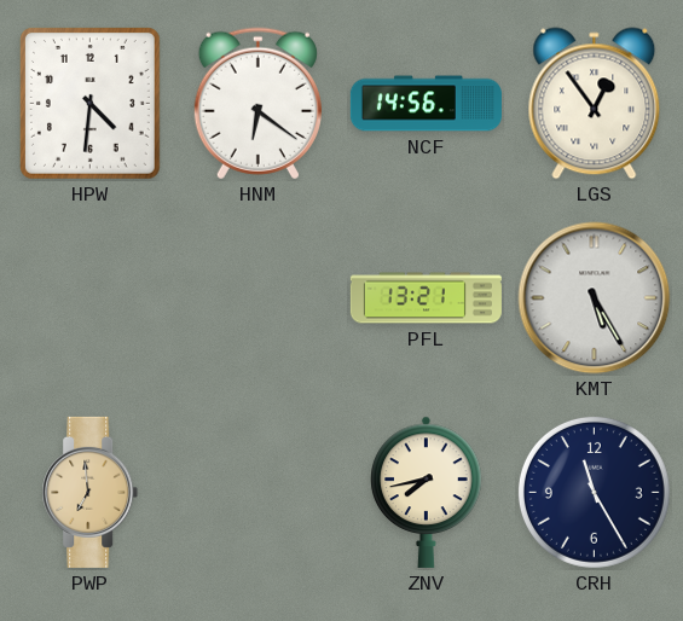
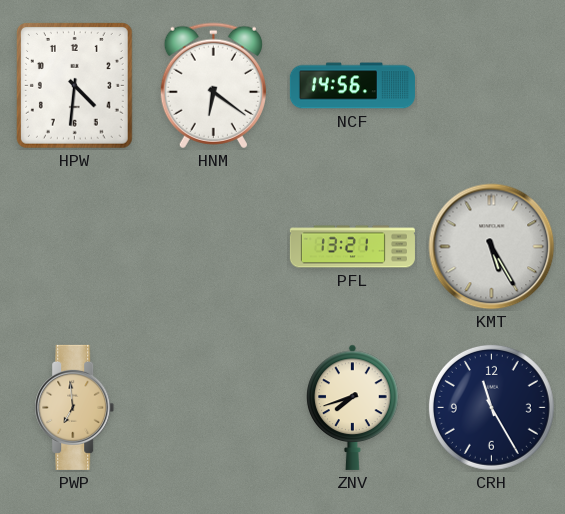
LGS: 12:54 -> none (595, 104)
ZNV: 7:43 -> 7:42 (353, 407)
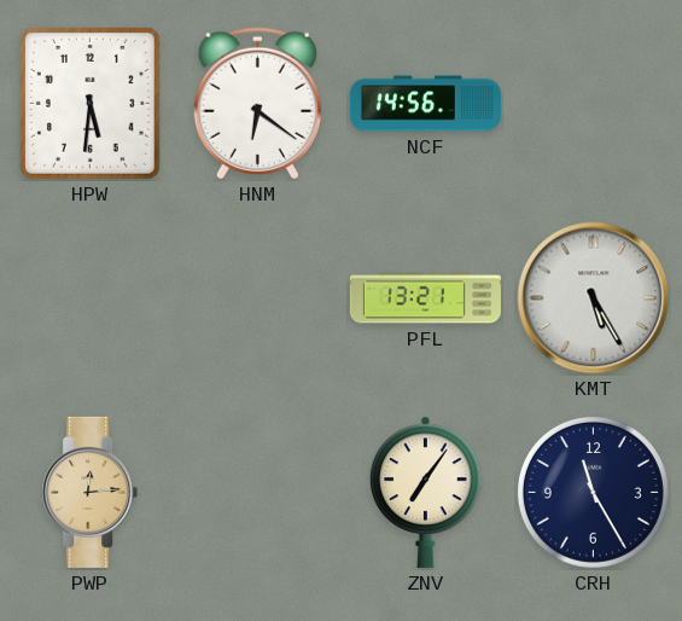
HPW: 4:31 -> 5:31 (89, 104)
PWP: 6:59 -> 12:14 (91, 492)
ZNV: 7:42 -> 7:06 (426, 492)
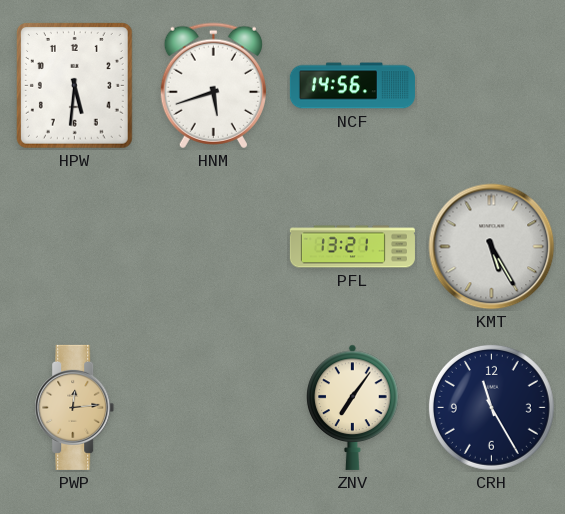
HNM: 6:21 -> 5:42 (213, 86)
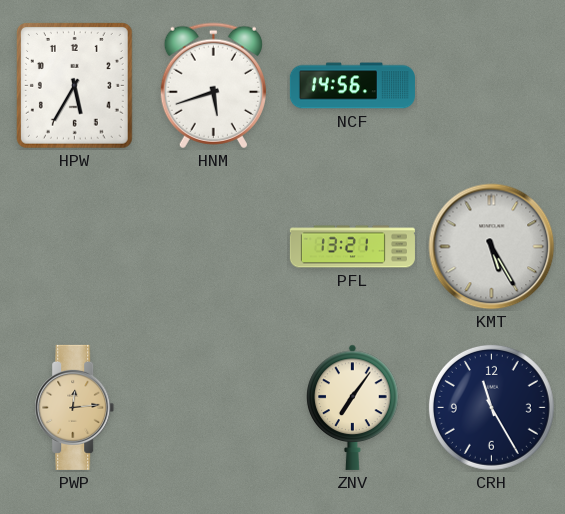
HPW: 5:31 -> 5:35 (74, 86)
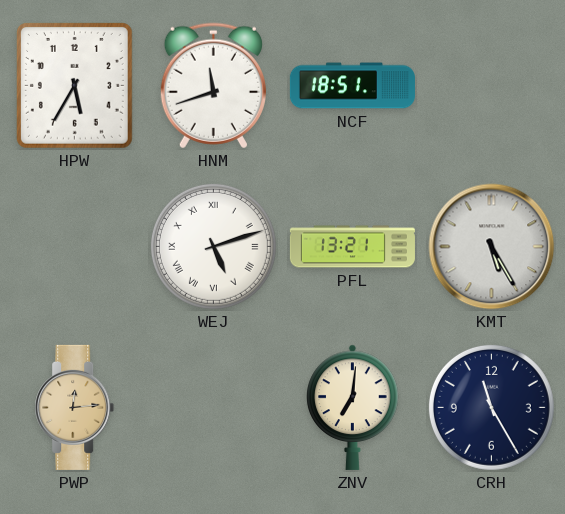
HNM: 5:42 -> 11:42 (213, 86)
NCF: 14:56 -> 18:51 (352, 86)
WEJ: none -> 5:12 (213, 246)
ZNV: 7:06 -> 7:01 (353, 407)
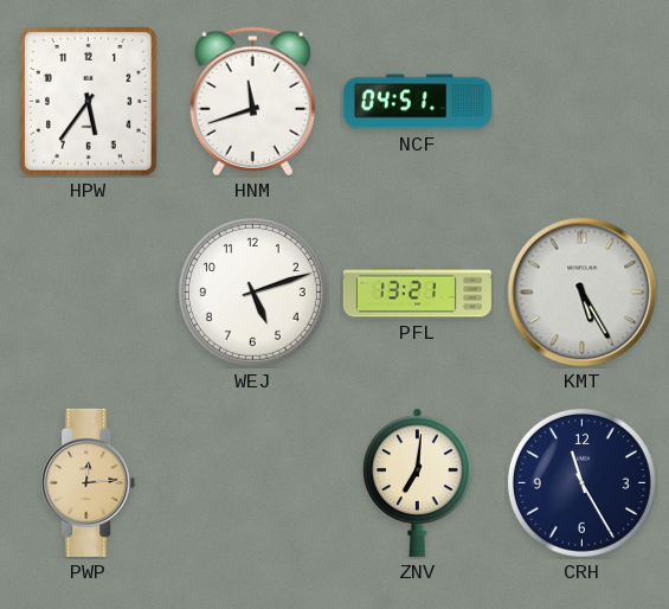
HPW: 5:35 -> 5:36 (88, 102)
NCF: 18:51 -> 04:51 (417, 102)
WEJ numerals: Roman -> Arabic (252, 291)
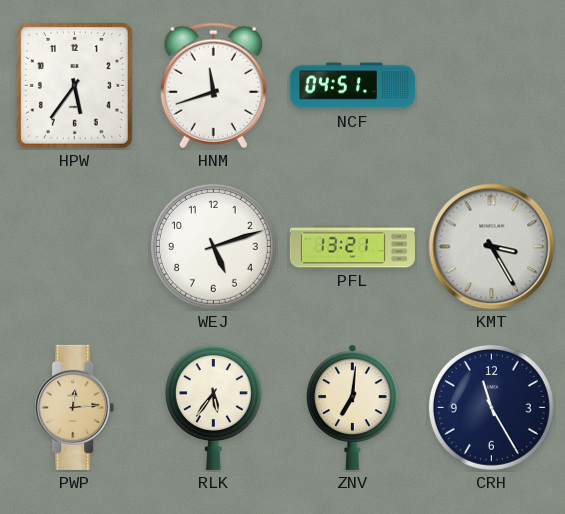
KMT: 5:25 -> 3:25 (492, 247)
RLK: none -> 5:36 (213, 407)
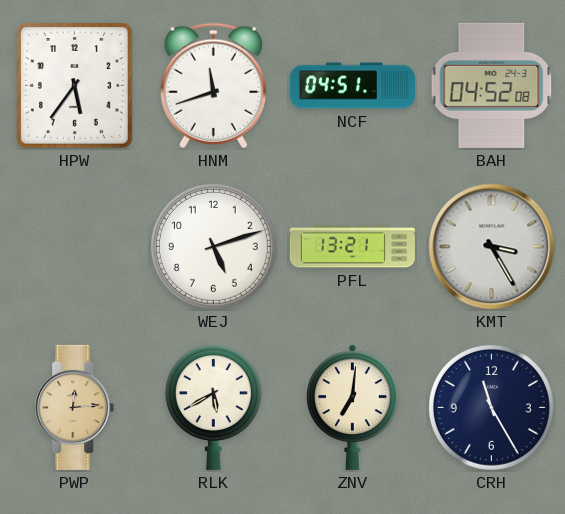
BAH: none -> 04:52 (492, 85)
RLK: 5:36 -> 5:40 (213, 407)
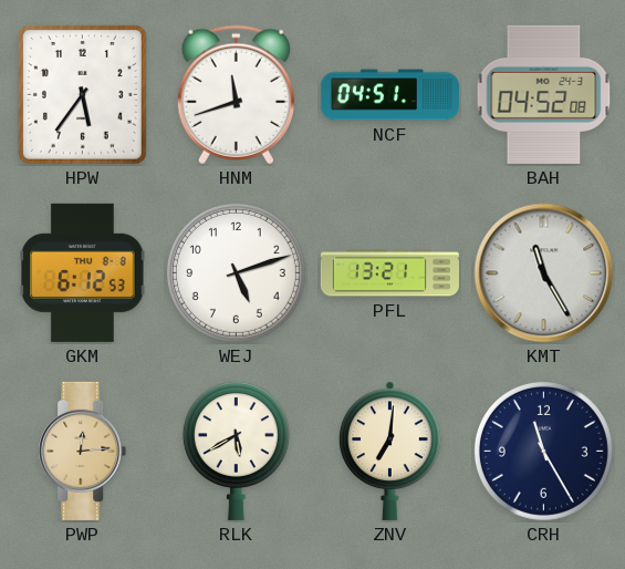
GKM: none -> 6:12 (83, 272)
KMT: 3:25 -> 11:25 (544, 273)
